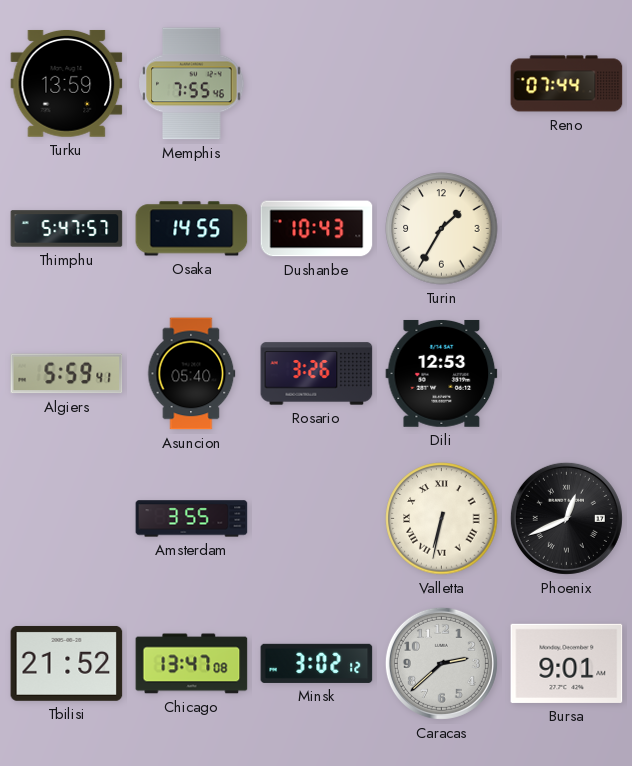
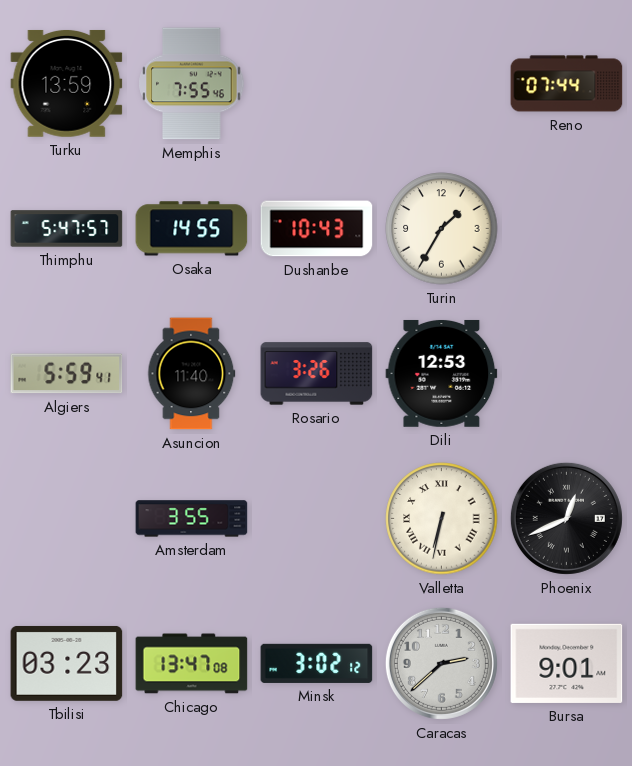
Asuncion: 05:40 -> 11:40 (192, 374)
Tbilisi: 21:52 -> 03:23 (67, 663)
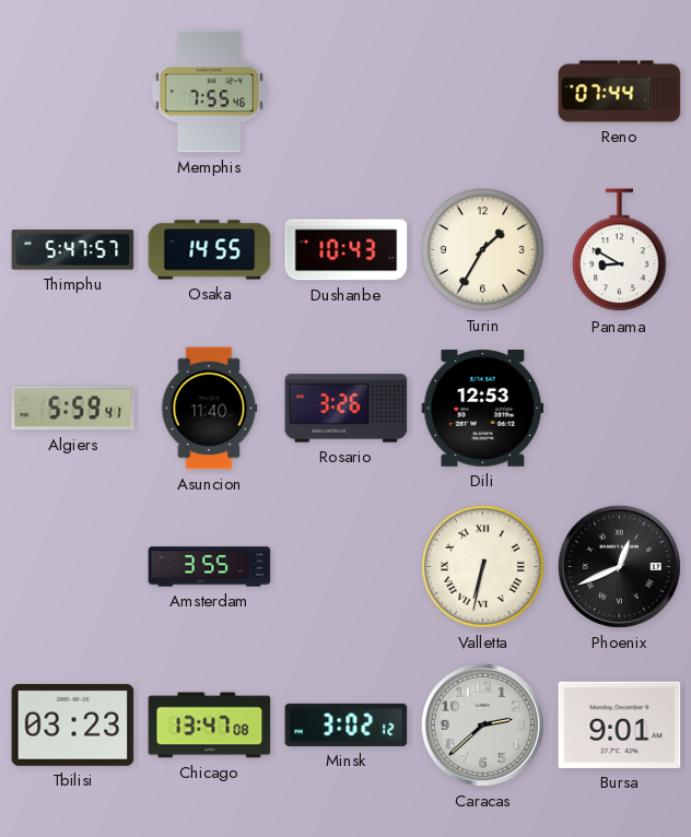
Turku: 13:59 -> none (67, 83)
Panama: none -> 8:50 (620, 250)
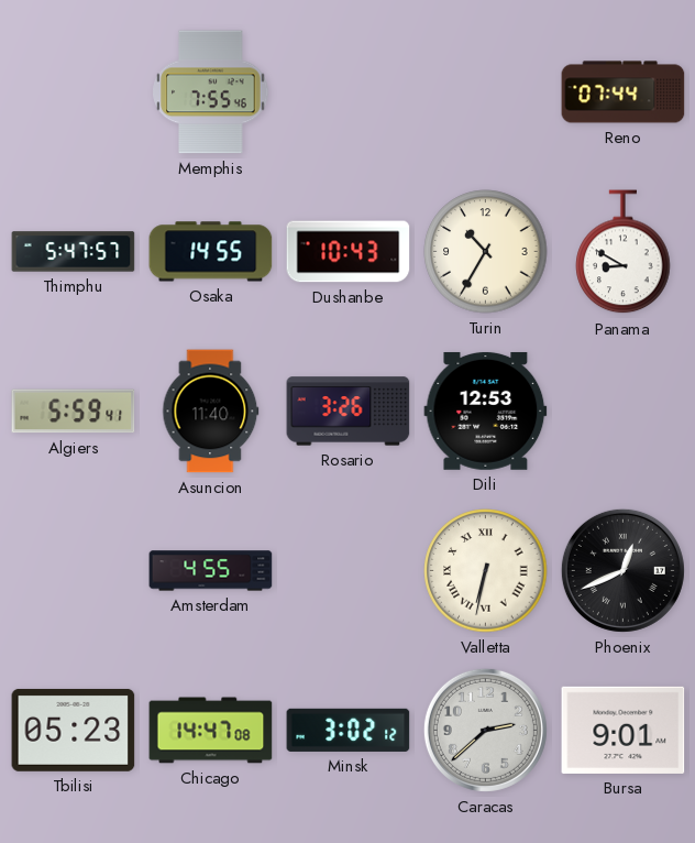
Turin: 1:35 -> 10:35 (486, 252)
Amsterdam: 3:55 -> 4:55 (211, 571)
Tbilisi: 03:23 -> 05:23 (74, 730)
Chicago: 13:47 -> 14:47 (211, 731)
